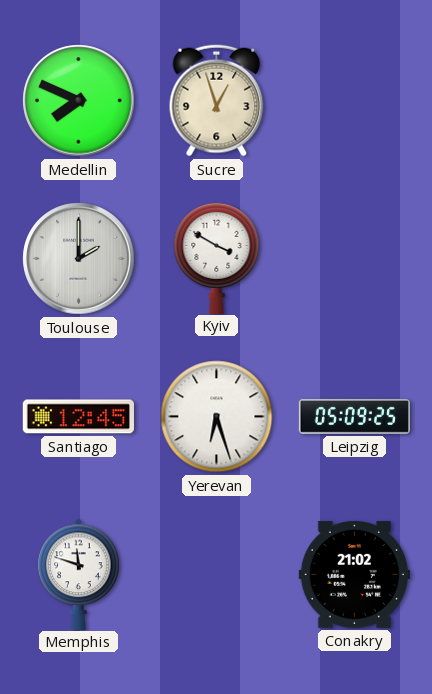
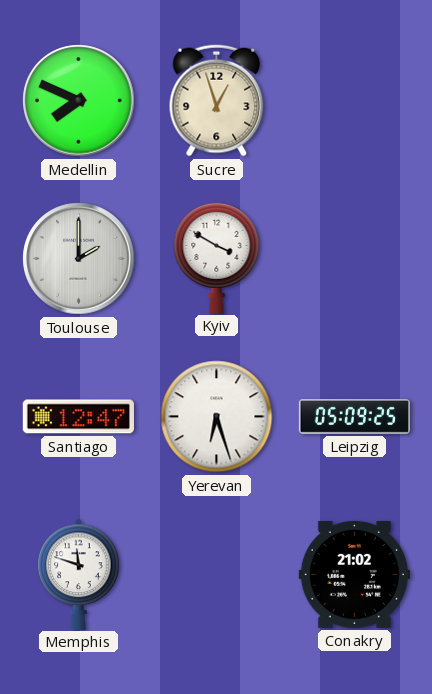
Santiago: 12:45 -> 12:47 (78, 417)
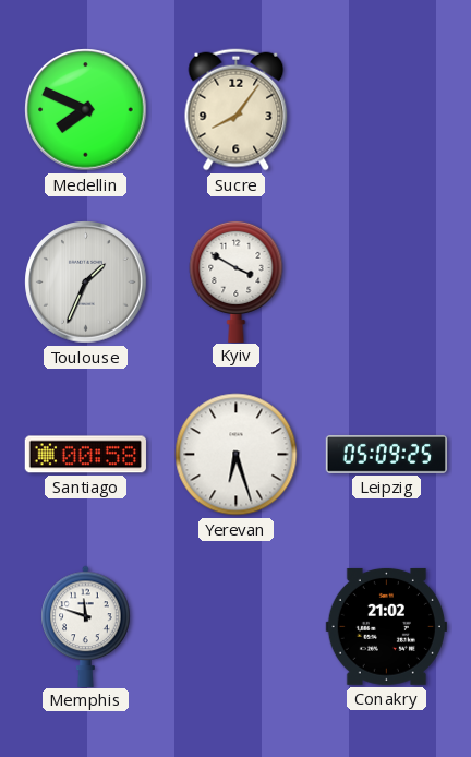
Sucre: 12:57 -> 8:06 (237, 110)
Toulouse: 2:00 -> 1:34 (86, 283)
Santiago: 12:47 -> 00:58 (85, 455)
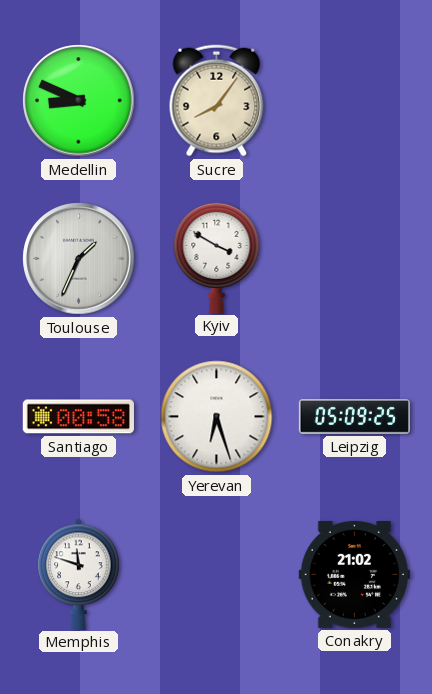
Medellin: 7:49 -> 8:49 (79, 101)
